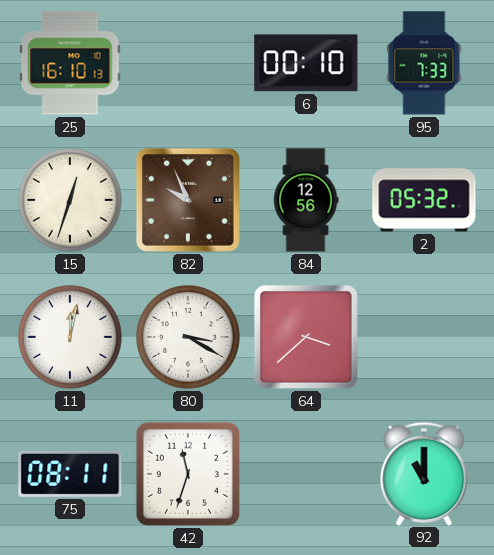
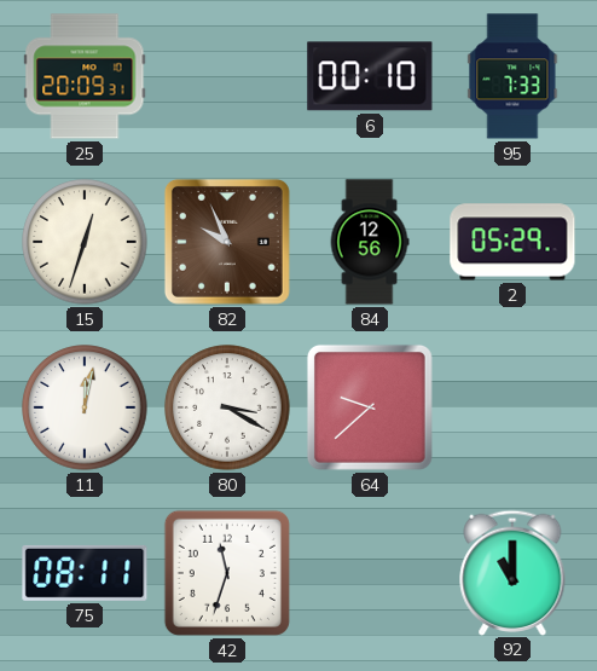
25: 16:10 -> 20:09 (85, 76)
2: 05:32 -> 05:29 (512, 242)
64: 3:38 -> 9:38 (370, 407)
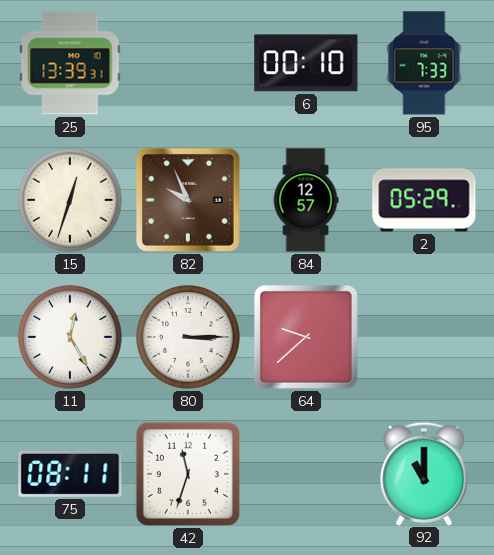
25: 20:09 -> 13:39 (70, 63)
84: 12:56 -> 12:57 (306, 200)
11: 12:02 -> 12:25 (70, 337)
80: 3:20 -> 3:15 (188, 337)
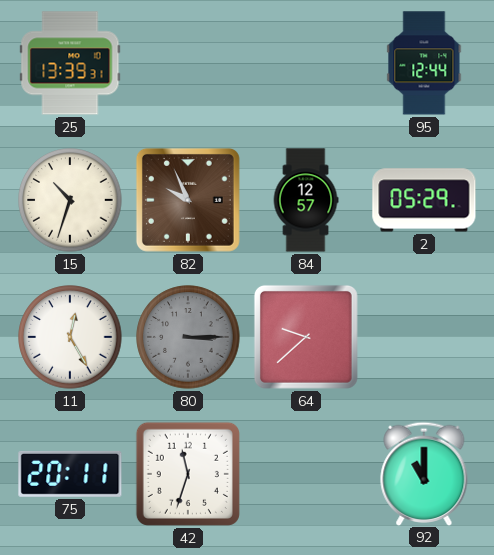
6: 00:10 -> none (306, 63)
95: 7:33 -> 12:44 (424, 63)
15: 12:33 -> 10:33 (70, 200)
80 dial: white -> grey (188, 337)
75: 08:11 -> 20:11 (70, 474)
